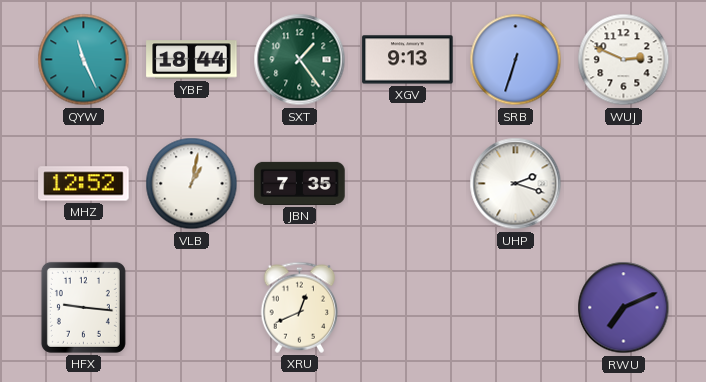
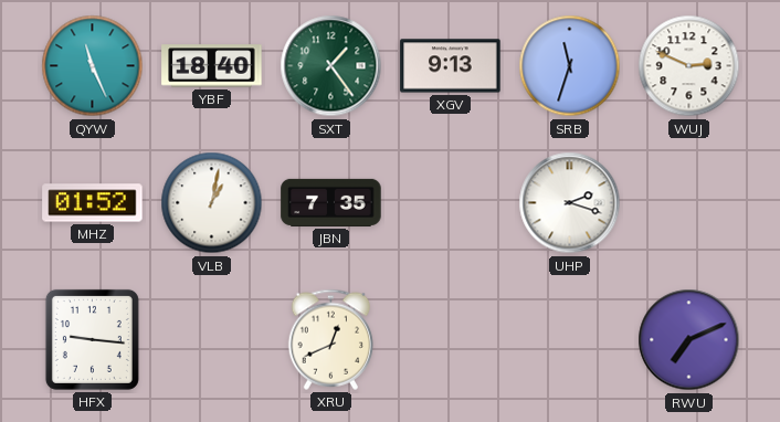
YBF: 18:44 -> 18:40 (212, 66)
SRB: 6:33 -> 11:33 (570, 66)
MHZ: 12:52 -> 01:52 (93, 203)
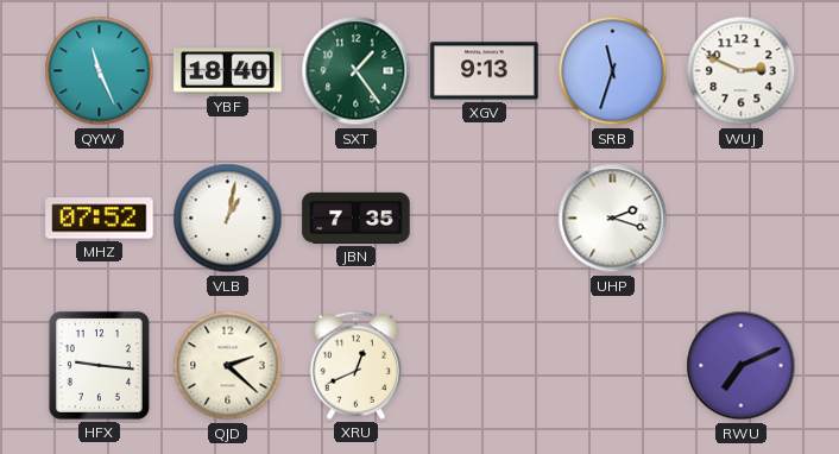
MHZ: 01:52 -> 07:52 (100, 219)
QJD: none -> 2:22 (228, 366)
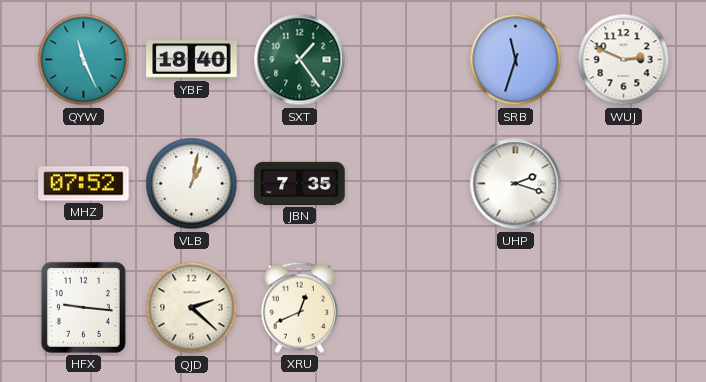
XGV: 9:13 -> none (485, 71)
RWU: 7:11 -> none (742, 366)
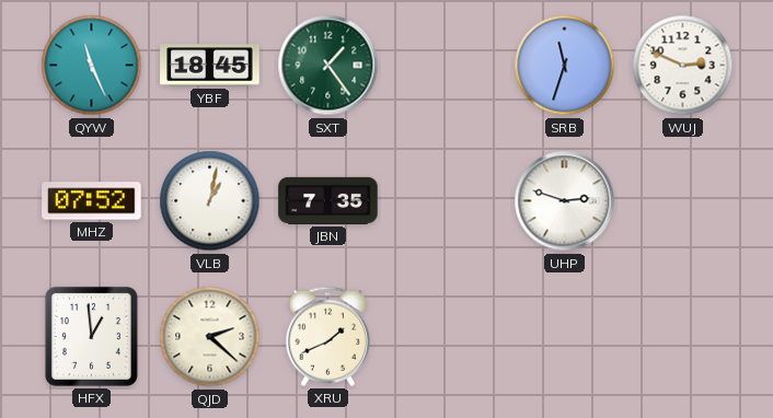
YBF: 18:40 -> 18:45 (210, 66)
UHP: 2:18 -> 2:48 (565, 201)
HFX: 9:16 -> 12:59 (91, 336)
XRU: 12:41 -> 1:41 (328, 336)
